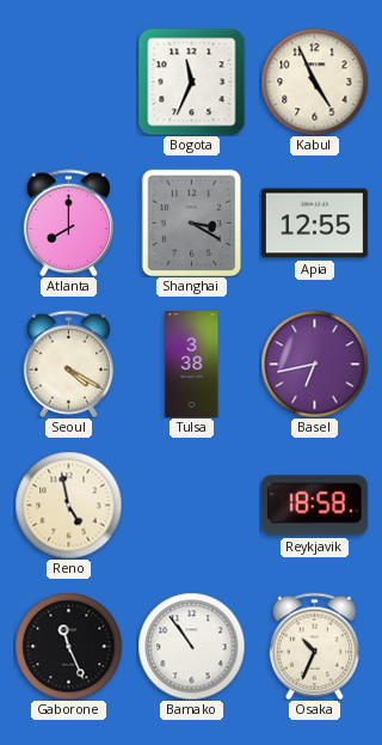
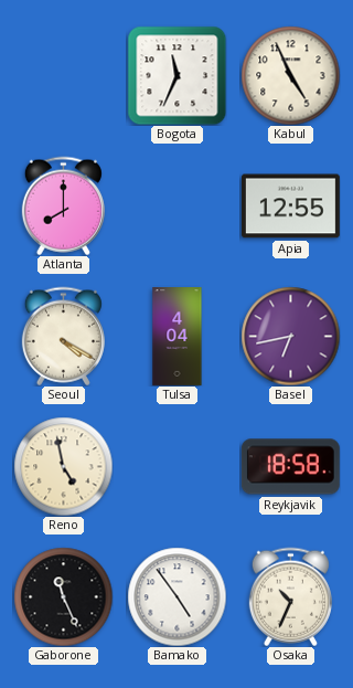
Shanghai: 3:20 -> none (192, 222)
Tulsa: 3:38 -> 4:04 (178, 337)
Bamako: 10:54 -> 4:54 (176, 596)
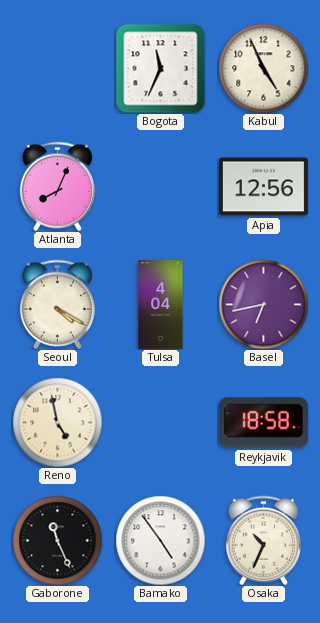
Atlanta: 8:00 -> 8:04 (57, 186)
Apia: 12:55 -> 12:56 (263, 187)
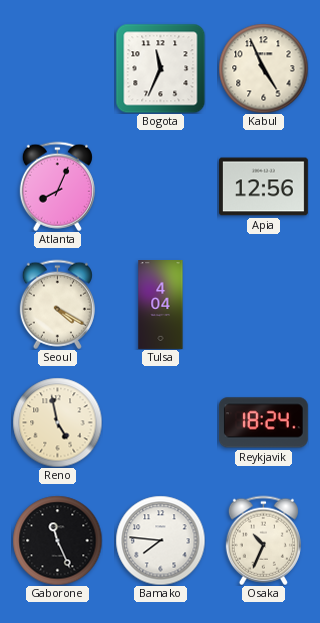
Basel: 6:43 -> none (263, 304)
Reykjavik: 18:58 -> 18:24 (263, 423)
Bamako: 4:54 -> 7:46 (160, 540)
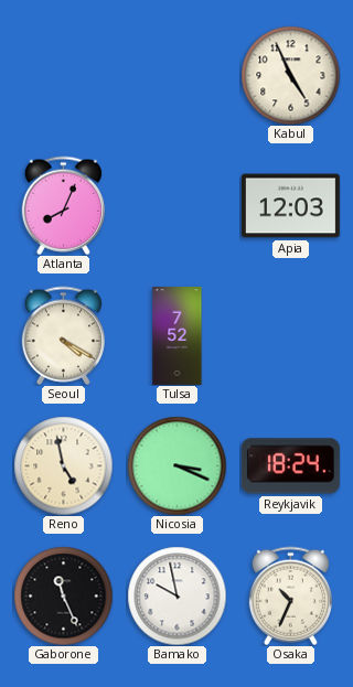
Bogota: 11:34 -> none (160, 68)
Apia: 12:56 -> 12:03 (290, 206)
Tulsa: 4:04 -> 7:52 (178, 336)
Nicosia: none -> 3:19 (176, 465)
Bamako: 7:46 -> 9:58 (176, 595)
